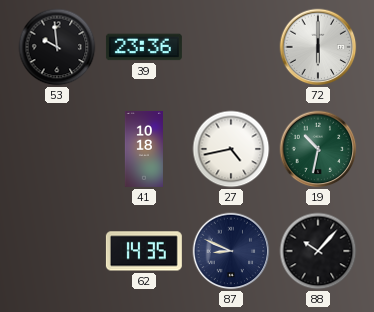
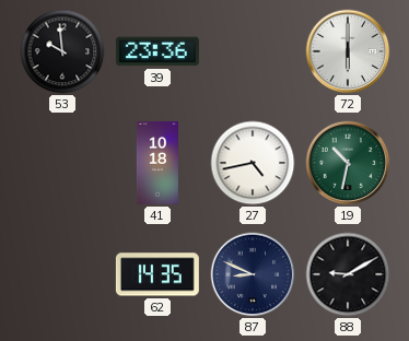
88: 10:07 -> 9:10 (348, 274)
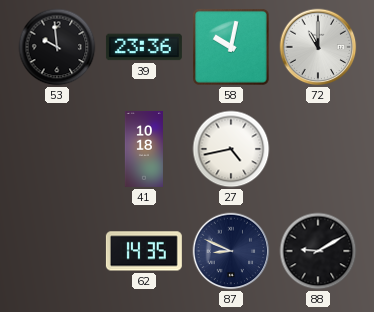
58: none -> 10:02 (232, 48)
72: 6:00 -> 11:00 (318, 47)
19: 10:32 -> none (348, 163)
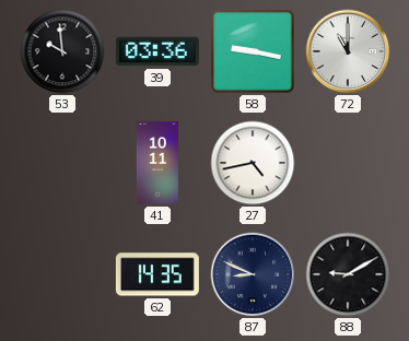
39: 23:36 -> 03:36 (157, 51)
58: 10:02 -> 9:17 (254, 52)
41: 10:18 -> 10:11 (157, 163)
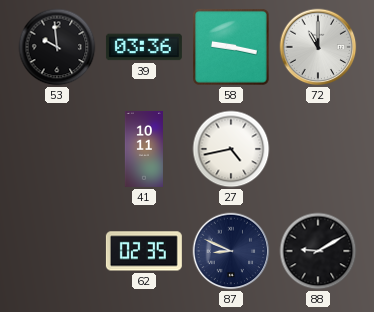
62: 14:35 -> 02:35 (144, 251)
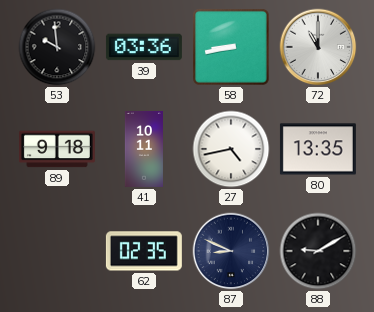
58: 9:17 -> 8:43 (232, 48)
89: none -> 9:18 (57, 149)
80: none -> 13:35 (318, 149)
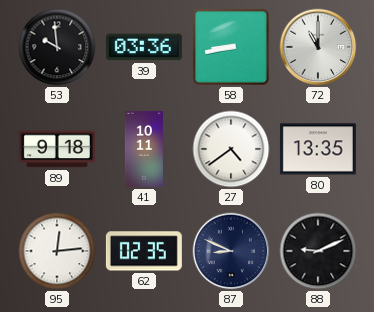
27: 4:43 -> 4:39 (231, 149)
95: none -> 12:14 (57, 251)
88: 9:10 -> 9:11 (318, 251)
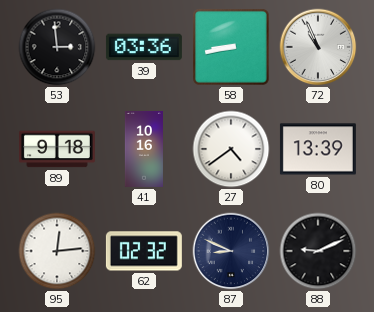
53: 9:59 -> 2:59 (57, 47)
72: 11:00 -> 10:56 (318, 47)
41: 10:11 -> 10:16 (144, 149)
80: 13:35 -> 13:39 (318, 149)
62: 02:35 -> 02:32 (144, 251)
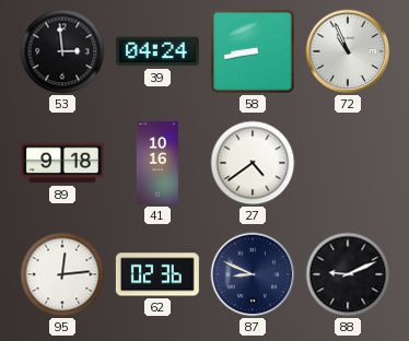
39: 03:36 -> 04:24 (157, 51)
80: 13:39 -> none (318, 149)
62: 02:32 -> 02:36 (157, 274)
